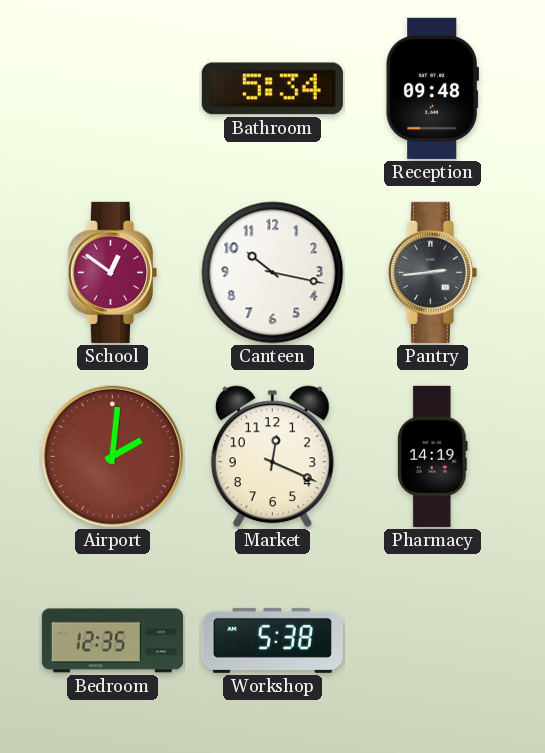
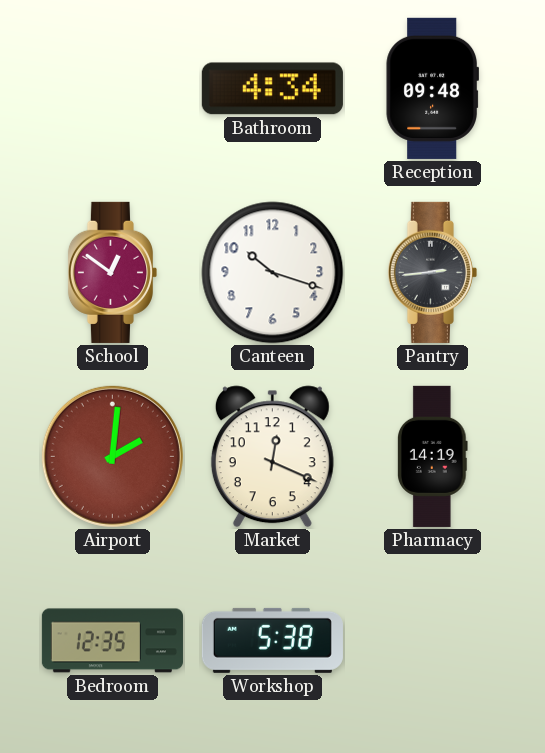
Bathroom: 5:34 -> 4:34 (272, 89)
Canteen: 10:17 -> 10:18 (273, 273)
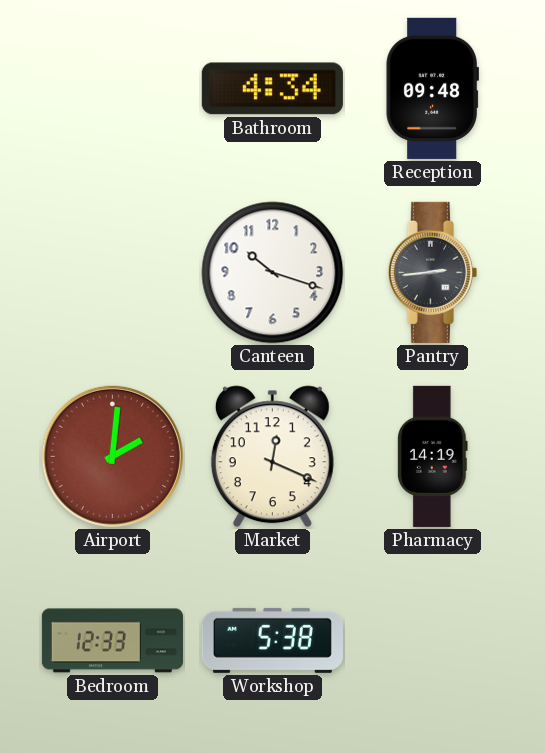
School: 12:51 -> none (112, 272)
Bedroom: 12:35 -> 12:33 (112, 641)
